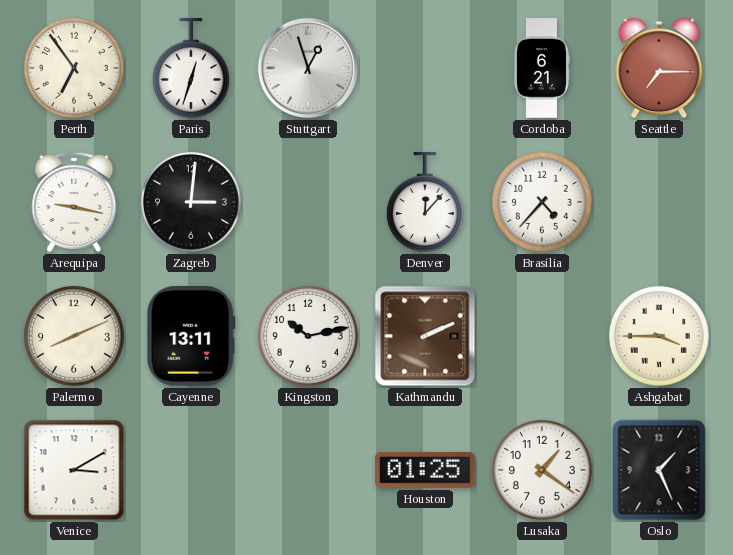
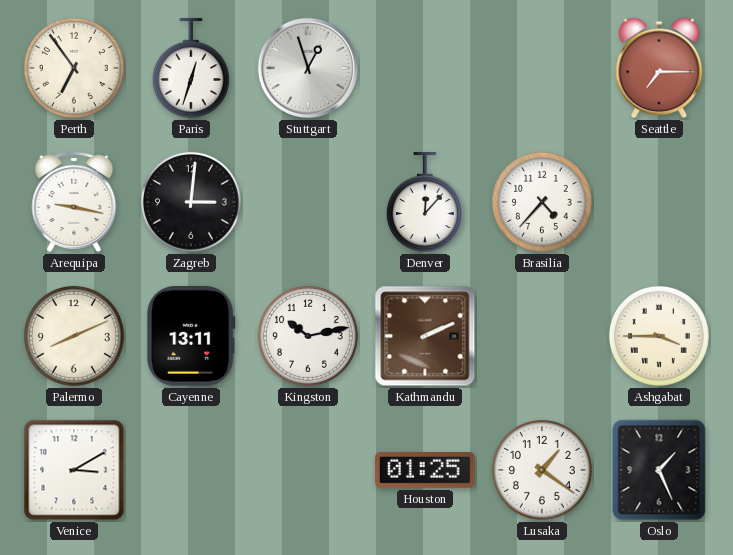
Cordoba: 6:21 -> none (541, 68)
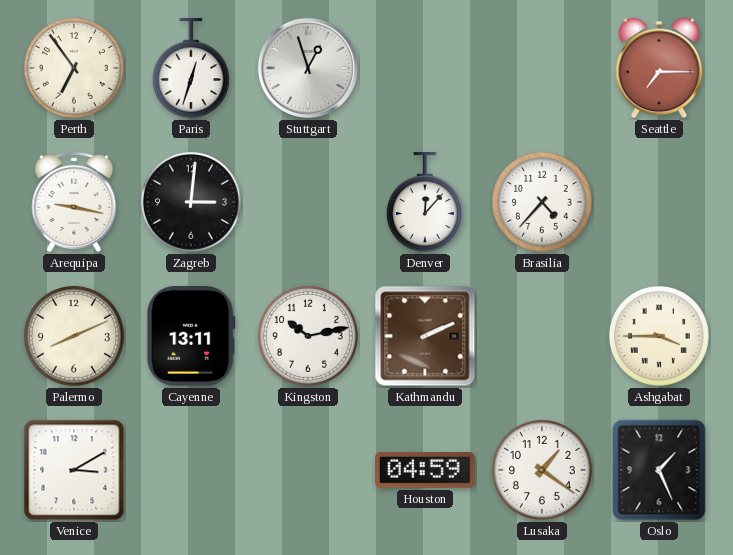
Houston: 01:25 -> 04:59 (425, 470)
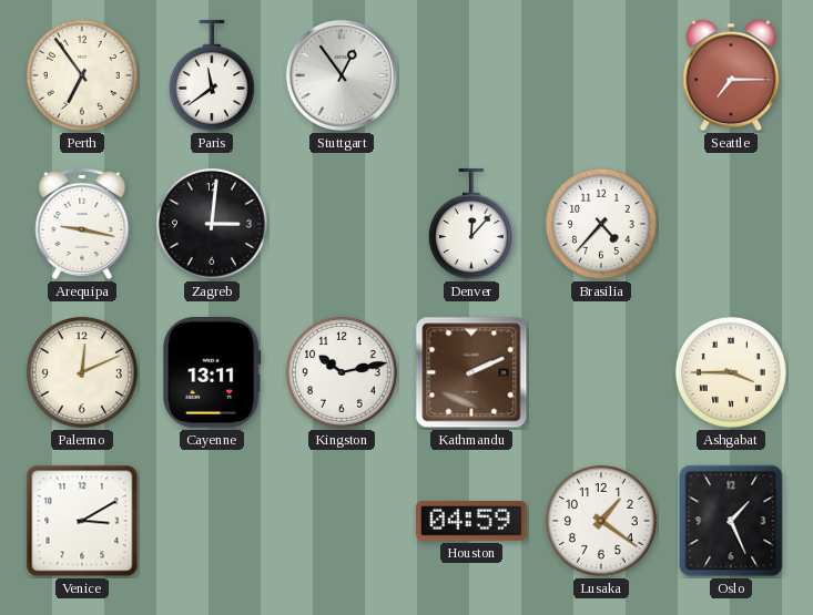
Paris: 12:33 -> 11:39 (212, 75)
Stuttgart: 12:57 -> 12:54 (342, 75)
Palermo: 8:11 -> 12:11 (82, 372)
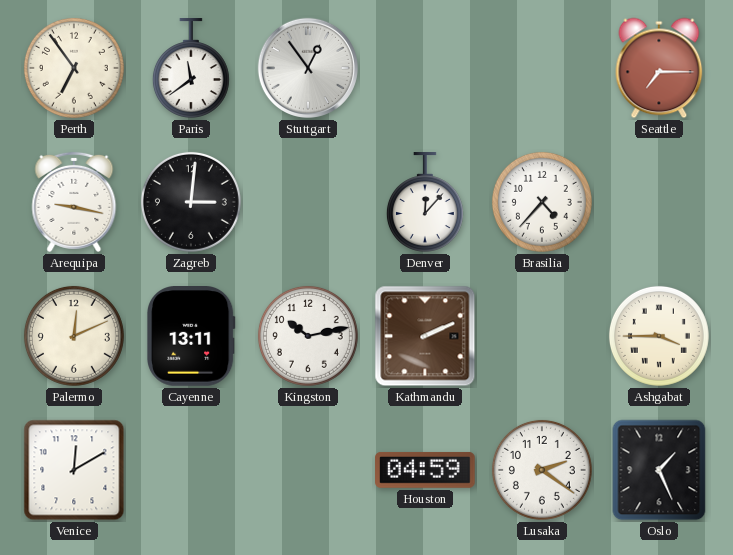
Venice: 3:10 -> 12:10 (74, 470)
Lusaka: 1:21 -> 2:21 (542, 470)
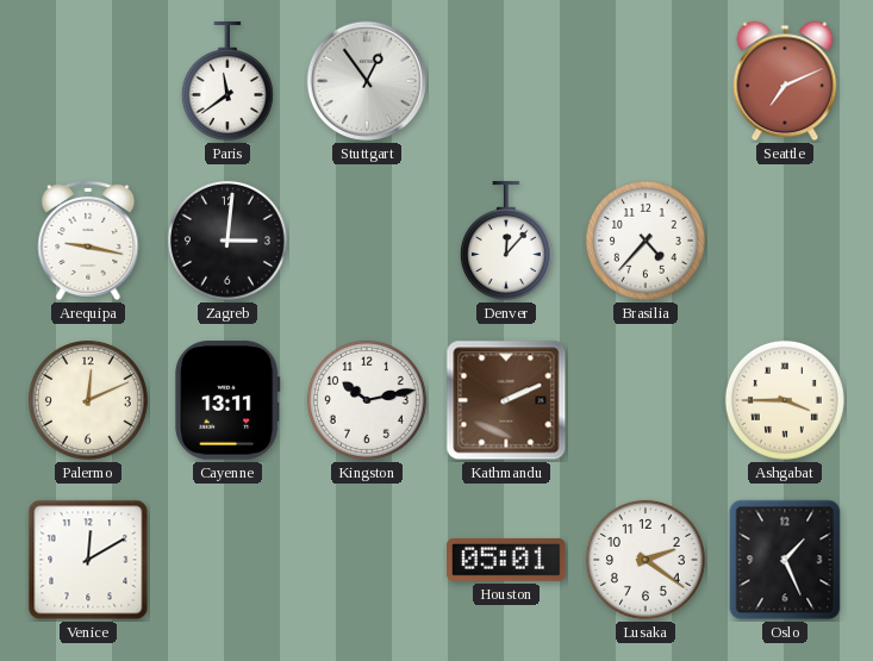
Perth: 6:54 -> none (74, 68)
Seattle: 7:15 -> 7:11 (785, 81)
Houston: 04:59 -> 05:01 (506, 560)
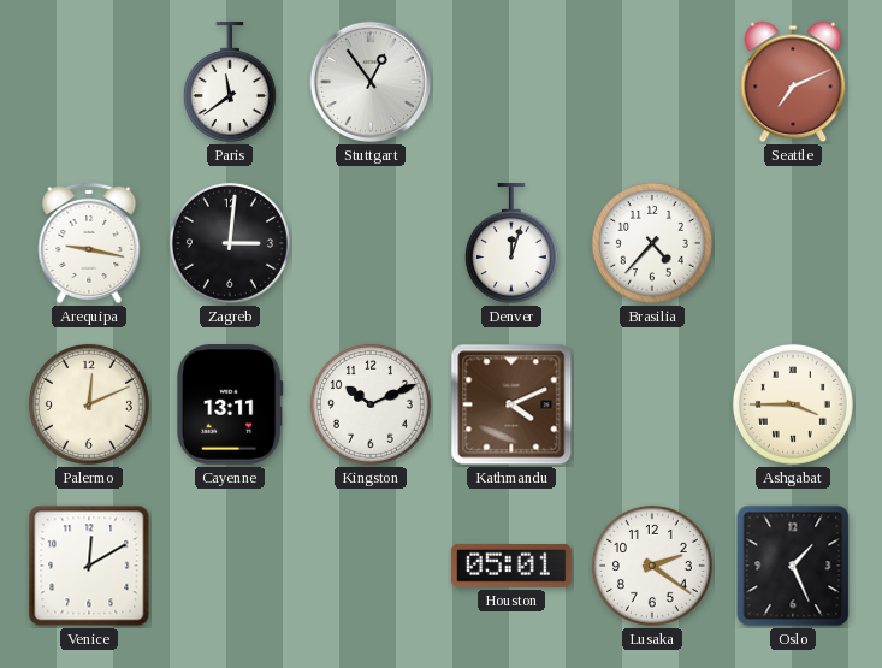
Denver: 12:07 -> 12:03 (511, 243)
Kingston: 10:13 -> 10:11 (371, 404)
Kathmandu: 2:11 -> 4:11 (511, 404)
